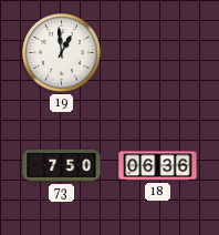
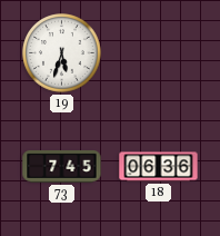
19: 12:59 -> 5:33 (62, 53)
73: 7:50 -> 7:45 (62, 167)
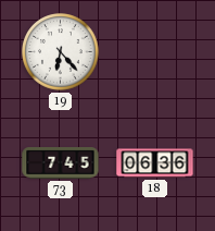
19: 5:33 -> 6:23 (61, 52)
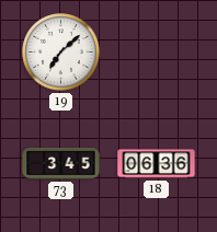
19: 6:23 -> 7:08 (61, 53)
73: 7:45 -> 3:45 (61, 164)
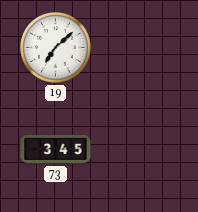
18: 06:36 -> none (157, 164)
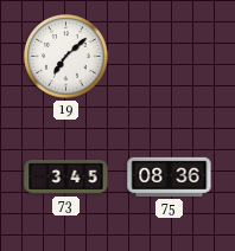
75: none -> 08:36 (170, 176)
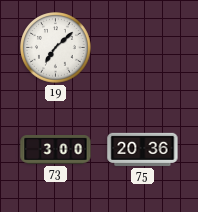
73: 3:45 -> 3:00 (56, 150)
75: 08:36 -> 20:36 (143, 149)
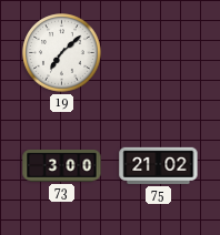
75: 20:36 -> 21:02 (159, 165)
